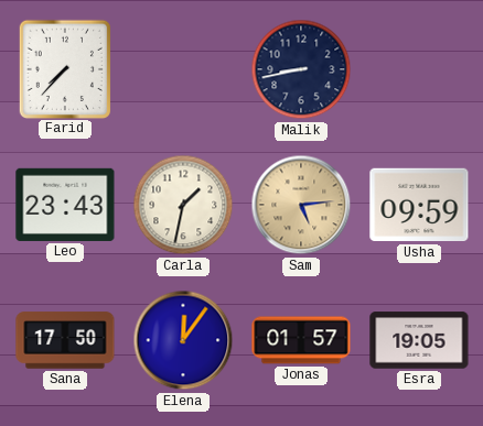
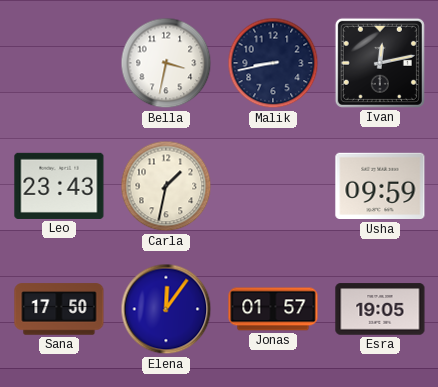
Farid: 7:37 -> none (64, 68)
Bella: none -> 3:32 (166, 63)
Ivan: none -> 12:13 (380, 63)
Sam: 5:14 -> none (301, 205)
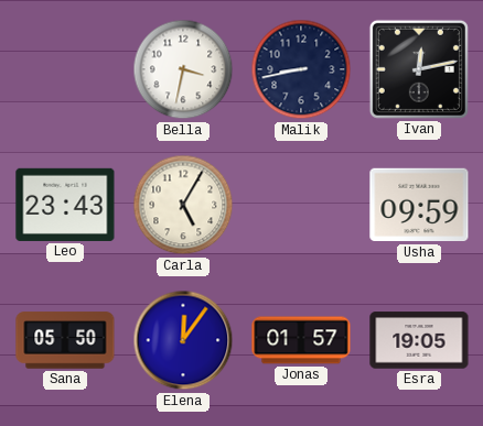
Carla: 1:32 -> 5:05 (183, 205)
Sana: 17:50 -> 05:50 (65, 340)
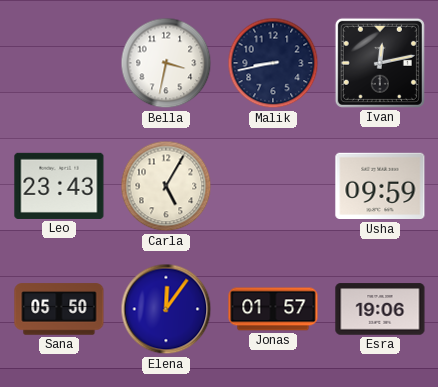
Esra: 19:05 -> 19:06 (380, 309)
